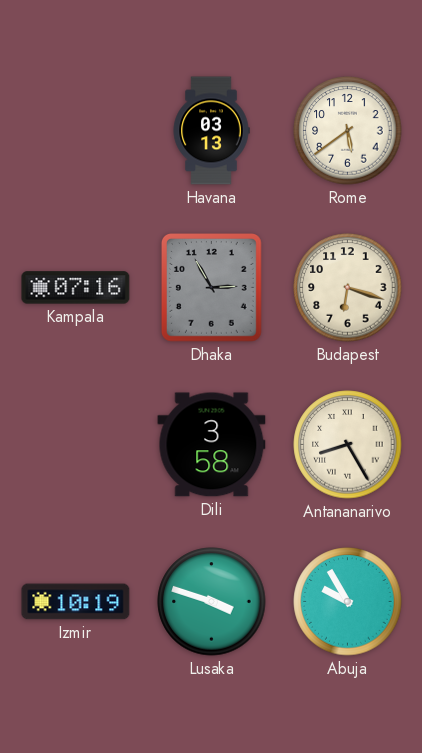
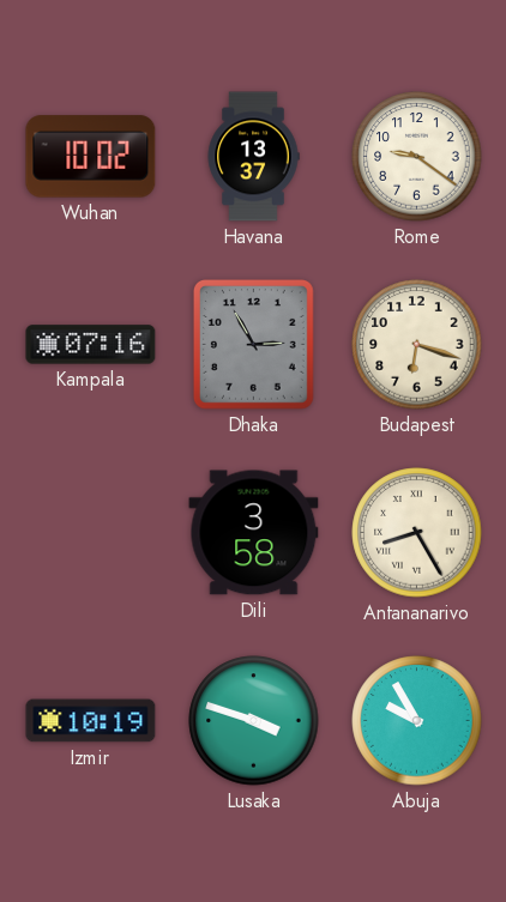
Wuhan: none -> 10:02 (91, 157)
Havana: 03:13 -> 13:37 (253, 157)
Rome: 5:39 -> 9:21 (417, 157)
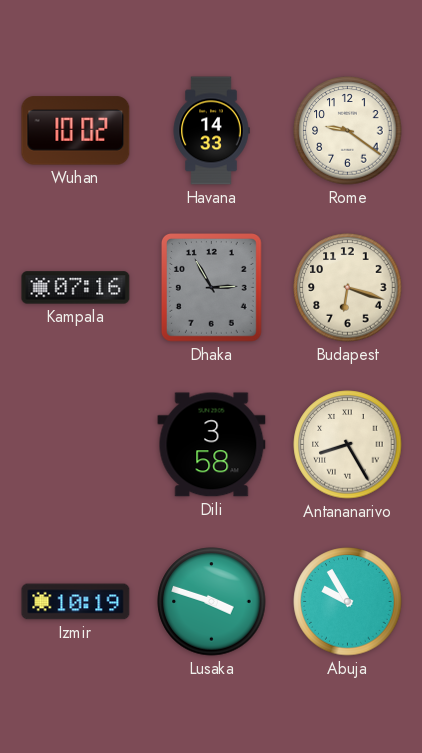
Havana: 13:37 -> 14:33 (211, 131)
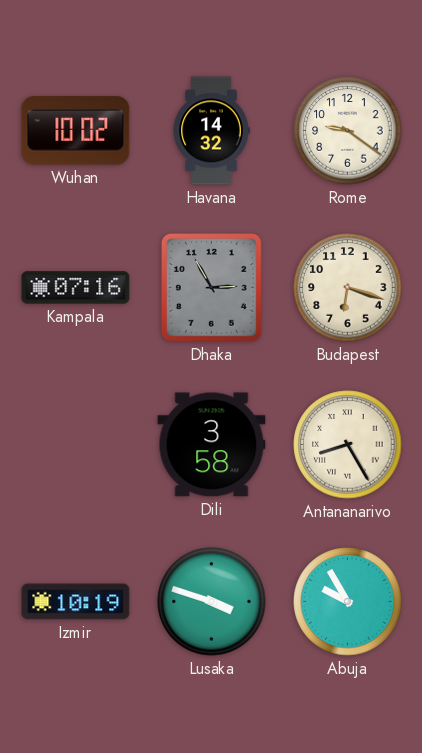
Havana: 14:33 -> 14:32 (211, 131)
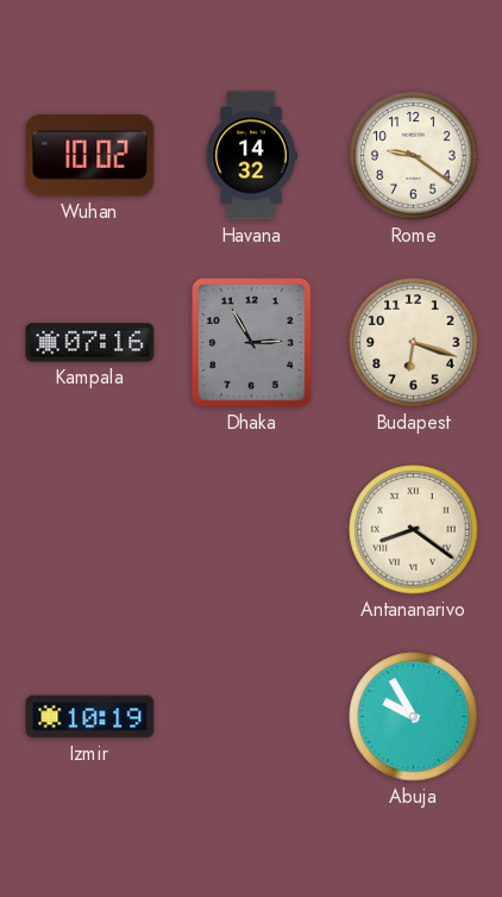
Dili: 3:58 -> none (212, 445)
Antananarivo: 8:25 -> 8:21 (414, 530)
Lusaka: 3:48 -> none (212, 602)
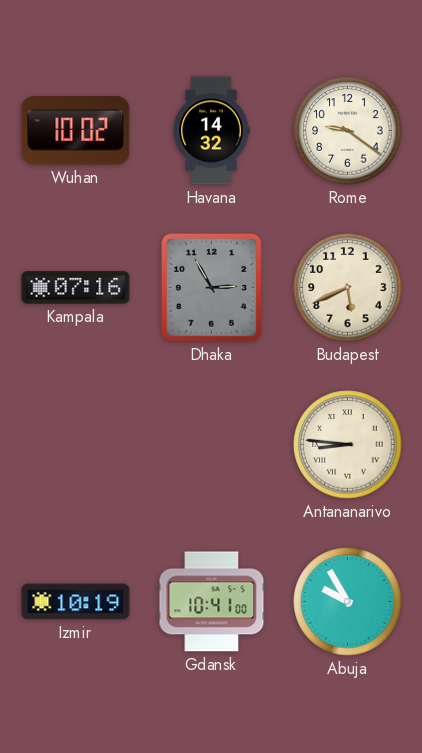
Budapest: 6:18 -> 5:41 (348, 288)
Antananarivo: 8:21 -> 8:46 (348, 445)
Gdansk: none -> 10:41 (212, 602)
